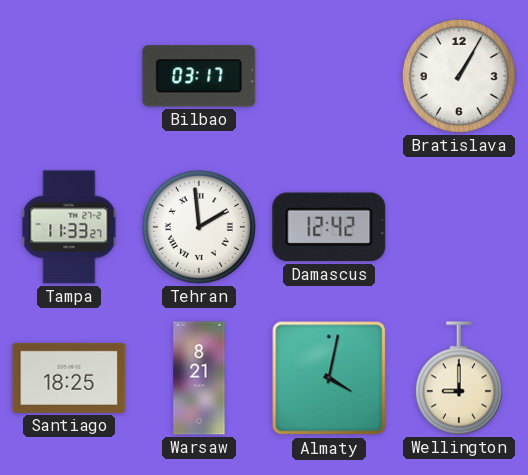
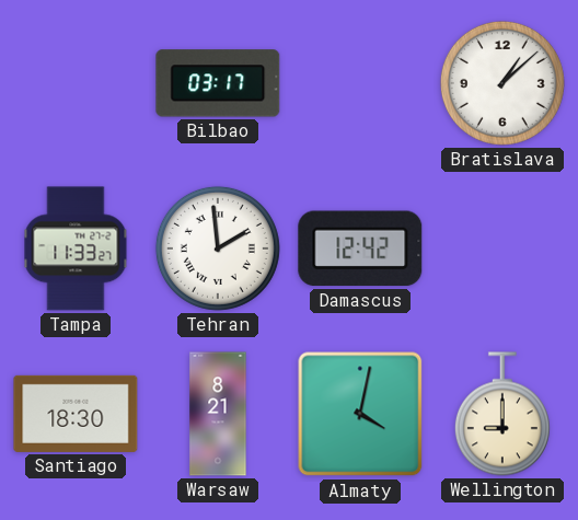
Bratislava: 1:05 -> 1:08 (502, 83)
Santiago: 18:25 -> 18:30 (76, 414)
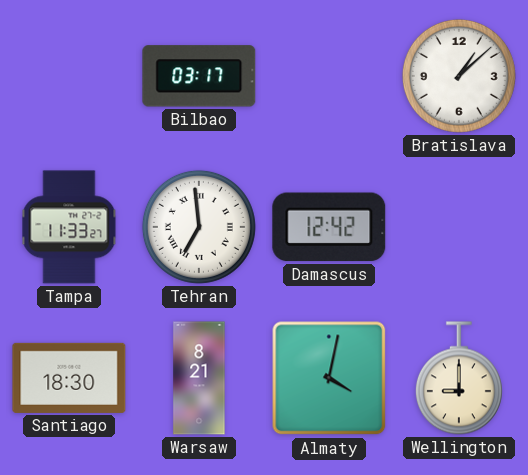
Tehran: 1:59 -> 6:59 (199, 227)
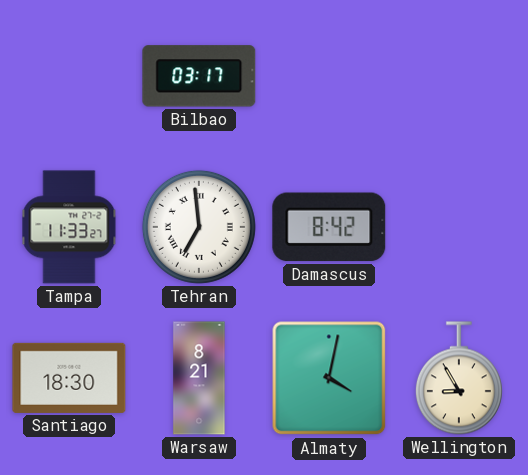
Bratislava: 1:08 -> none (459, 76)
Damascus: 12:42 -> 8:42 (329, 227)
Wellington: 9:00 -> 8:55 (459, 378)
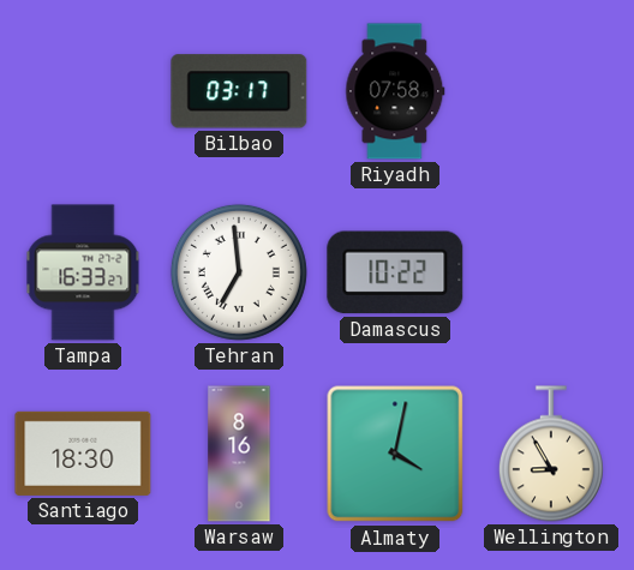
Riyadh: none -> 07:58 (395, 91)
Tampa: 11:33 -> 16:33 (83, 272)
Damascus: 8:42 -> 10:22 (395, 272)
Warsaw: 8:21 -> 8:16 (239, 454)
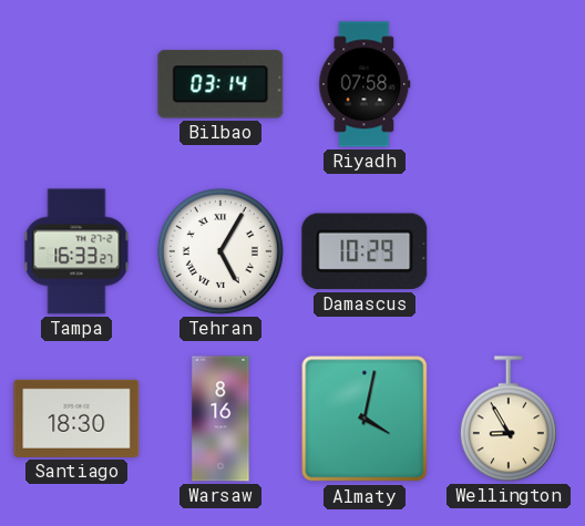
Bilbao: 03:17 -> 03:14 (220, 84)
Tehran: 6:59 -> 5:05 (220, 251)
Damascus: 10:22 -> 10:29 (365, 251)
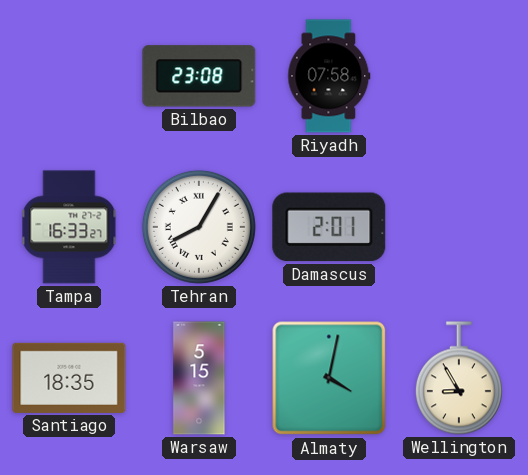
Bilbao: 03:14 -> 23:08 (199, 76)
Tehran: 5:05 -> 8:05 (199, 227)
Damascus: 10:29 -> 2:01 (329, 227)
Santiago: 18:30 -> 18:35 (69, 378)
Warsaw: 8:16 -> 5:15 (199, 378)
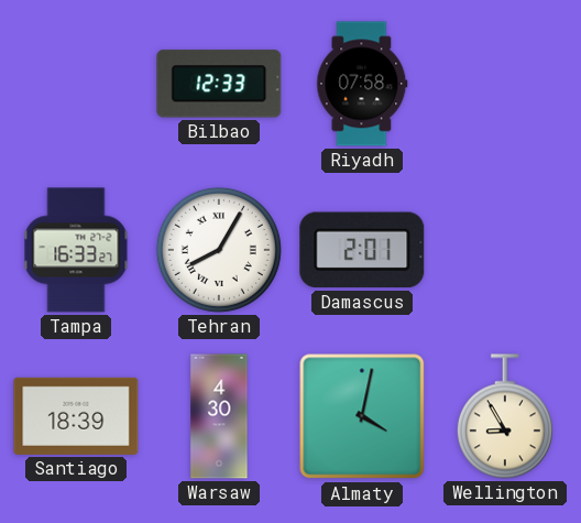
Bilbao: 23:08 -> 12:33 (219, 84)
Santiago: 18:35 -> 18:39 (76, 416)
Warsaw: 5:15 -> 4:30 (219, 416)
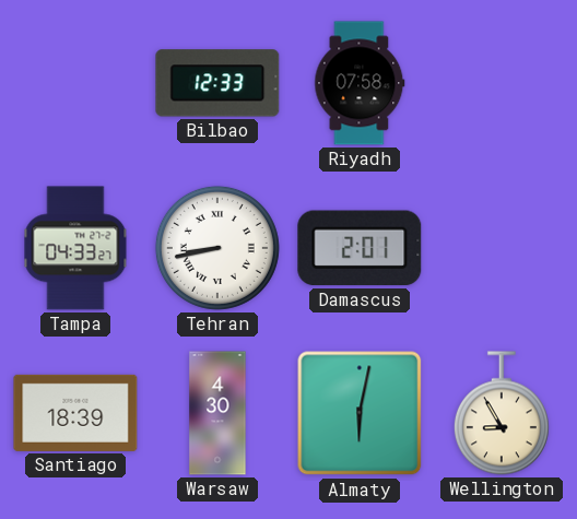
Tampa: 16:33 -> 04:33 (75, 248)
Tehran: 8:05 -> 8:43 (217, 248)
Almaty: 4:02 -> 6:02 (360, 413)
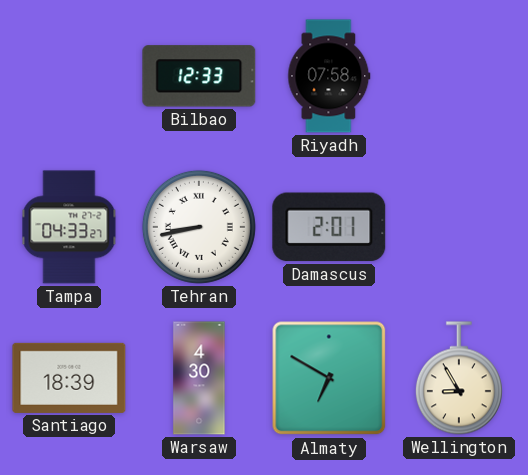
Almaty: 6:02 -> 6:50 (329, 378)
